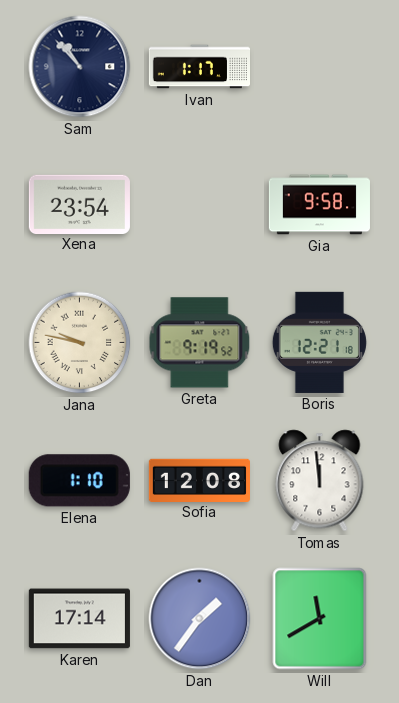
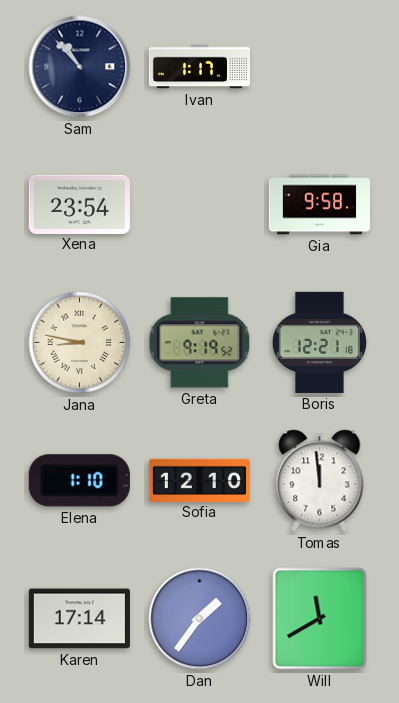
Jana: 9:47 -> 8:47 (80, 343)
Sofia: 12:08 -> 12:10 (199, 480)
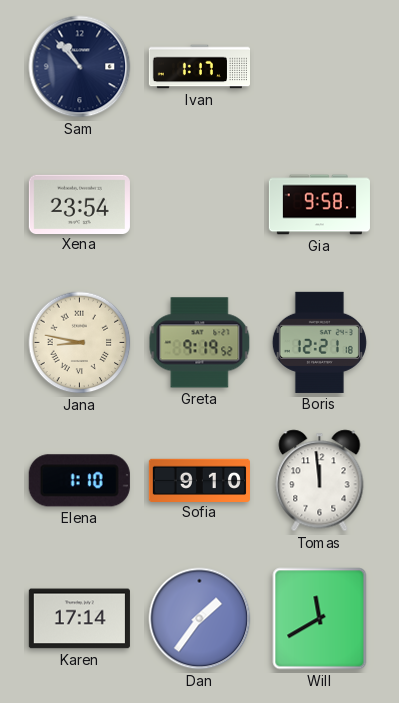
Sofia: 12:10 -> 9:10 (199, 480)
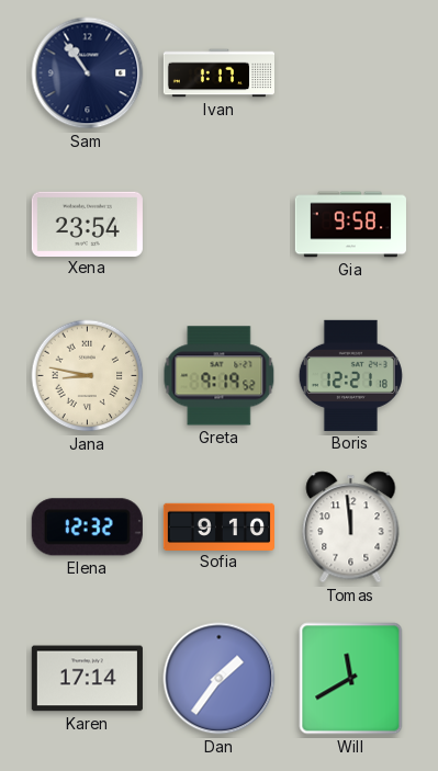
Sam: 10:53 -> 10:54 (88, 73)
Elena: 1:10 -> 12:32 (87, 528)
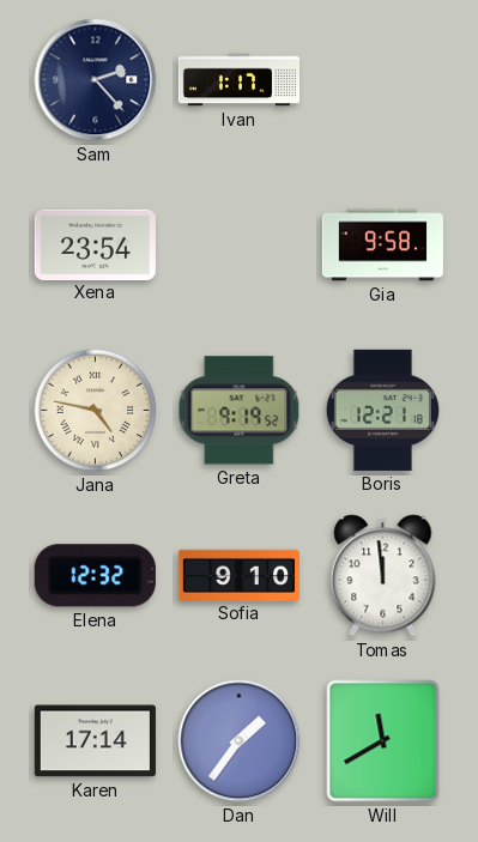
Sam: 10:54 -> 2:23 (96, 80)
Jana: 8:47 -> 4:47 (96, 411)
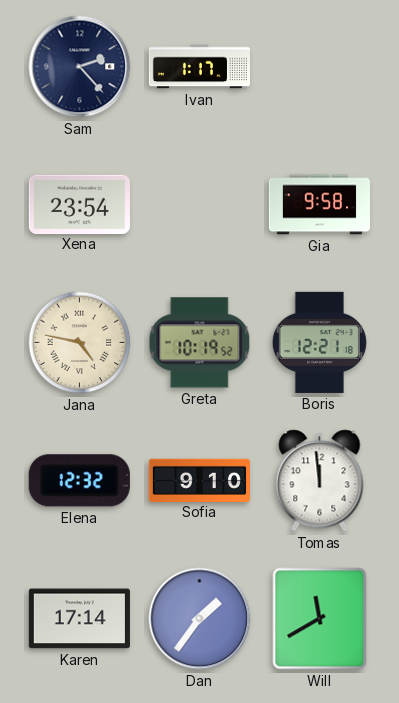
Greta: 9:19 -> 10:19 (200, 343)
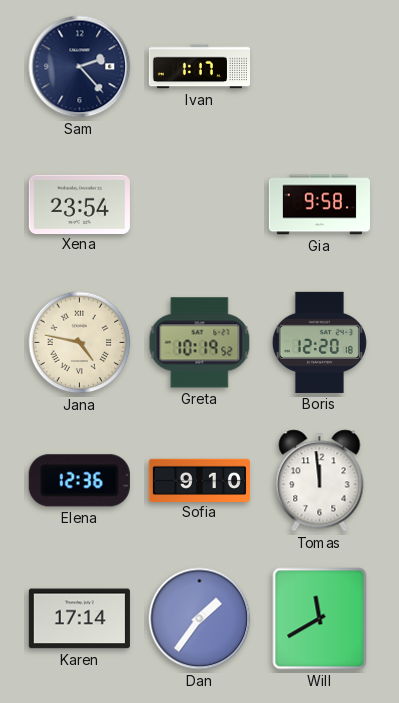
Boris: 12:21 -> 12:20 (319, 342)
Elena: 12:32 -> 12:36 (79, 481)
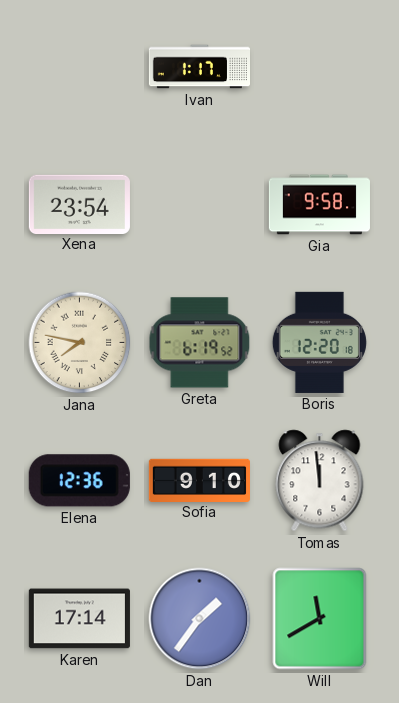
Sam: 2:23 -> none (80, 67)
Jana: 4:47 -> 7:47 (80, 343)
Greta: 10:19 -> 6:19 (200, 343)
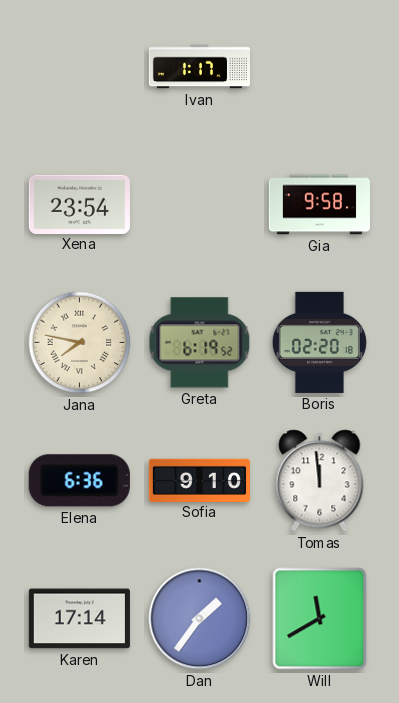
Boris: 12:20 -> 02:20 (319, 342)
Elena: 12:36 -> 6:36 (79, 481)
